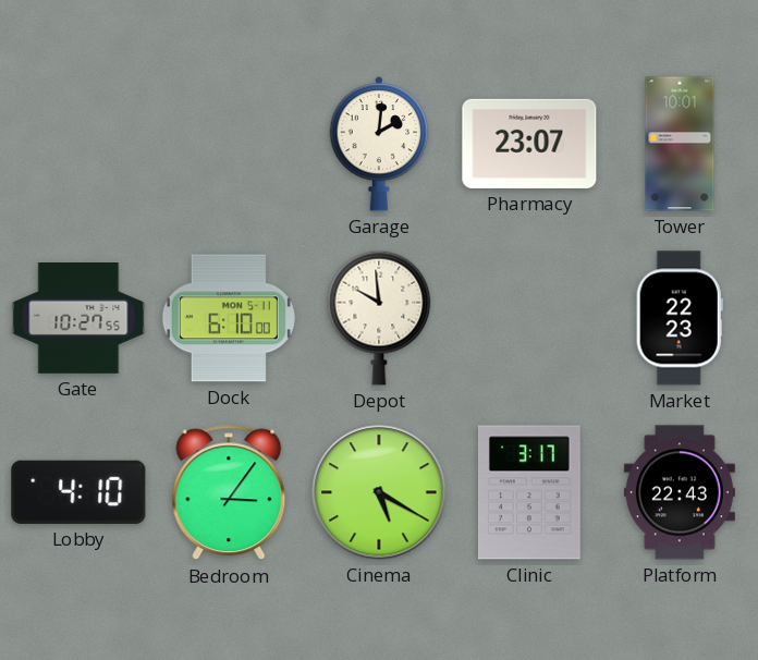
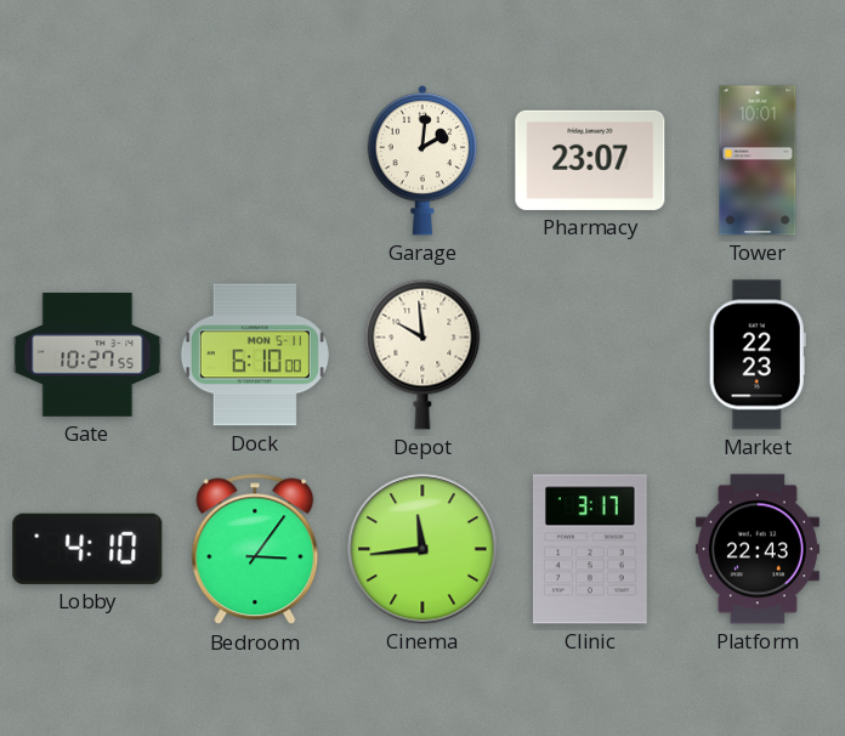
Cinema: 5:20 -> 11:44 (422, 549)
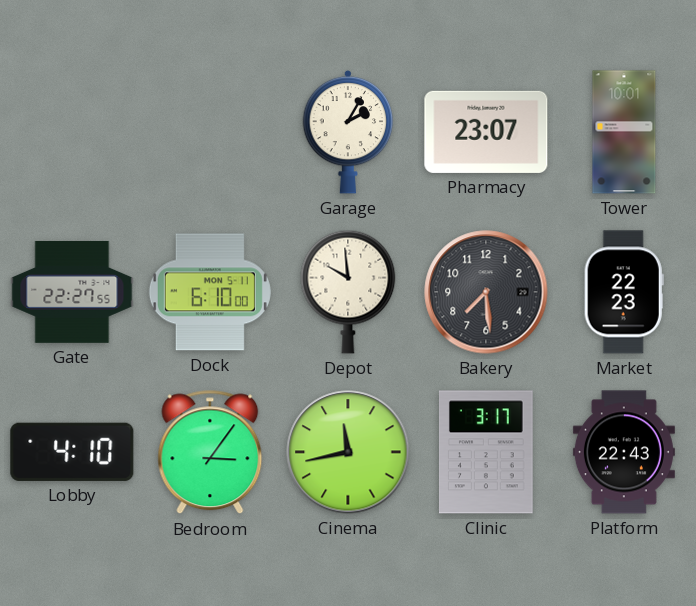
Garage: 2:01 -> 2:05 (348, 132)
Gate: 10:27 -> 22:27 (72, 293)
Bakery: none -> 7:29 (486, 292)
Cinema: 11:44 -> 11:43 (348, 452)
